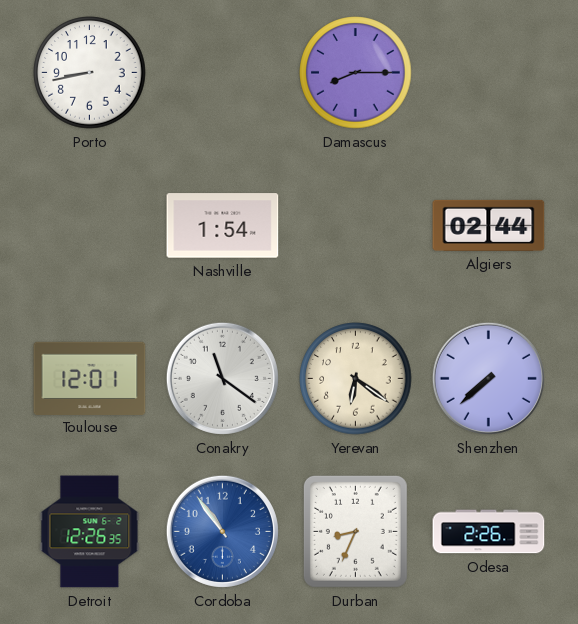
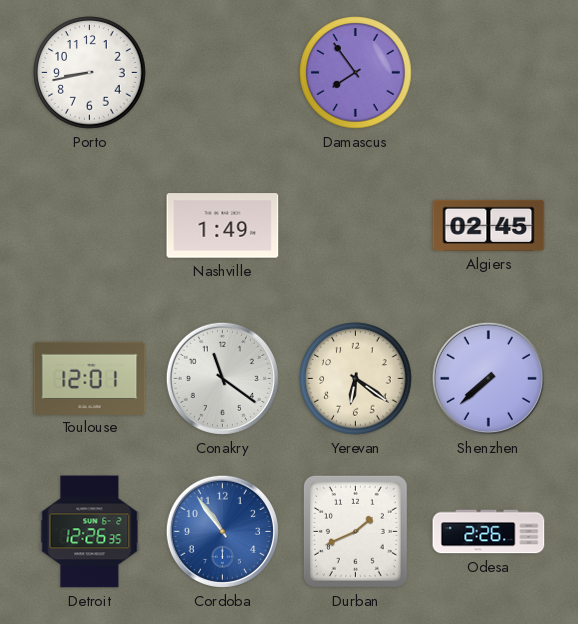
Damascus: 8:15 -> 7:54 (356, 73)
Nashville: 1:54 -> 1:49 (223, 226)
Algiers: 02:44 -> 02:45 (489, 225)
Durban: 8:34 -> 1:41 (355, 531)
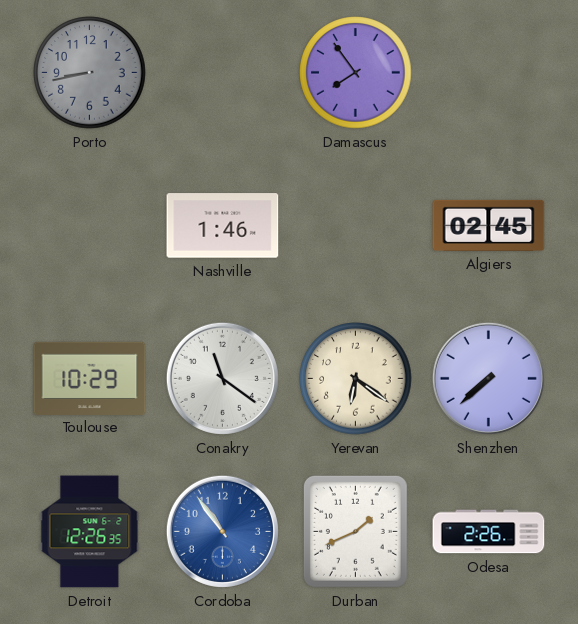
Porto dial: white -> grey (90, 73)
Nashville: 1:49 -> 1:46 (223, 226)
Toulouse: 12:01 -> 10:29 (90, 378)
